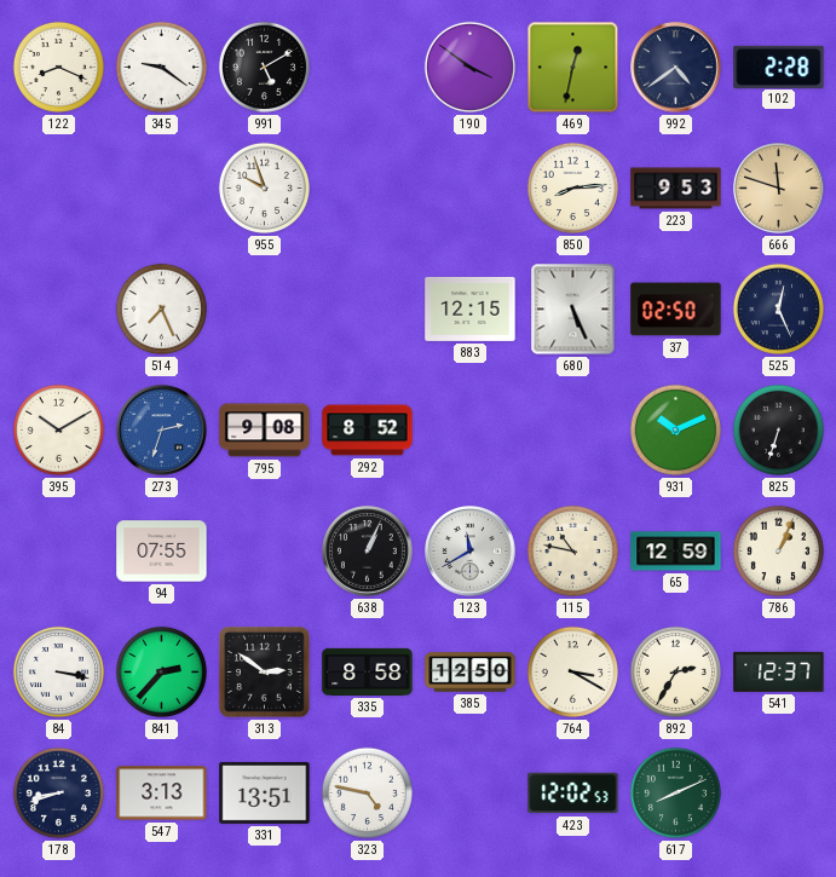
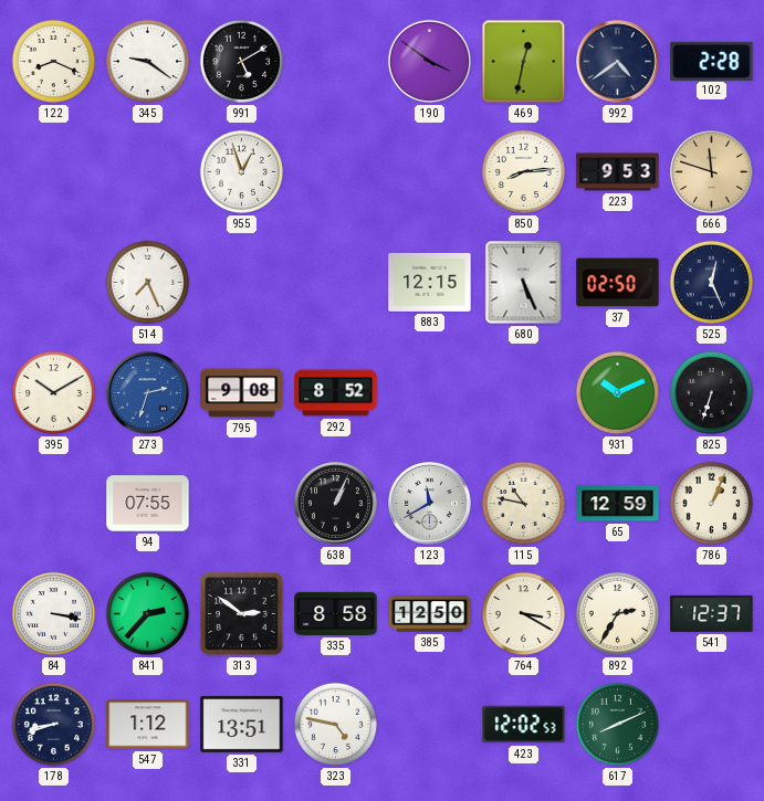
955: 9:57 -> 12:57 (241, 171)
547: 3:13 -> 1:12 (148, 725)
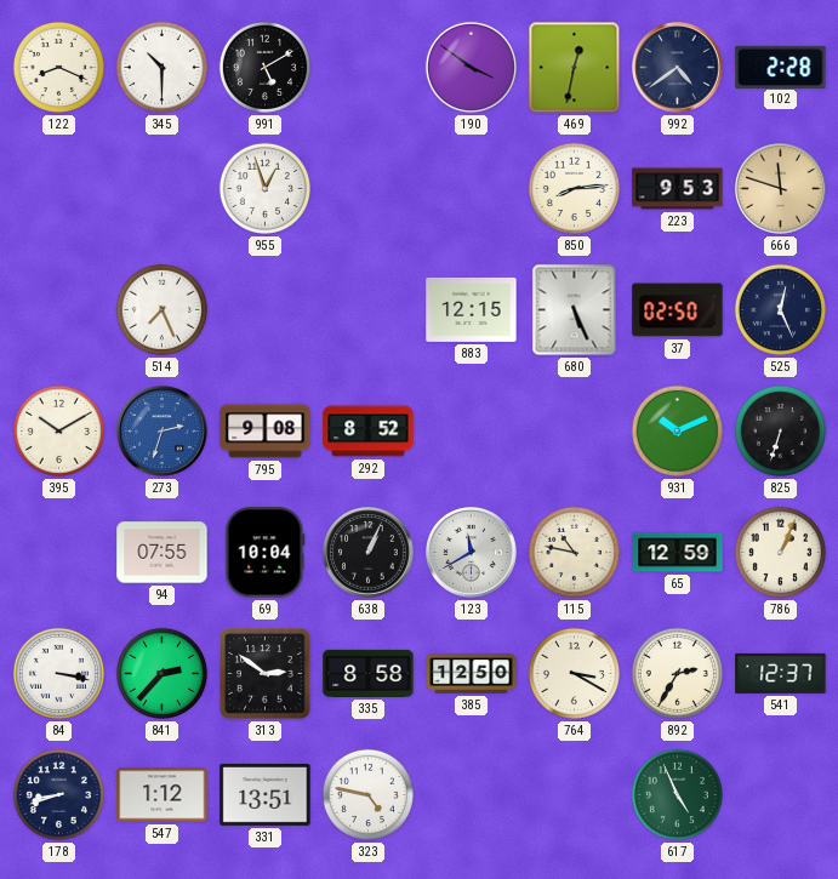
345: 9:21 -> 10:30 (161, 67)
69: none -> 10:04 (266, 553)
423: 12:02 -> none (524, 725)
617: 8:11 -> 4:56 (677, 794)
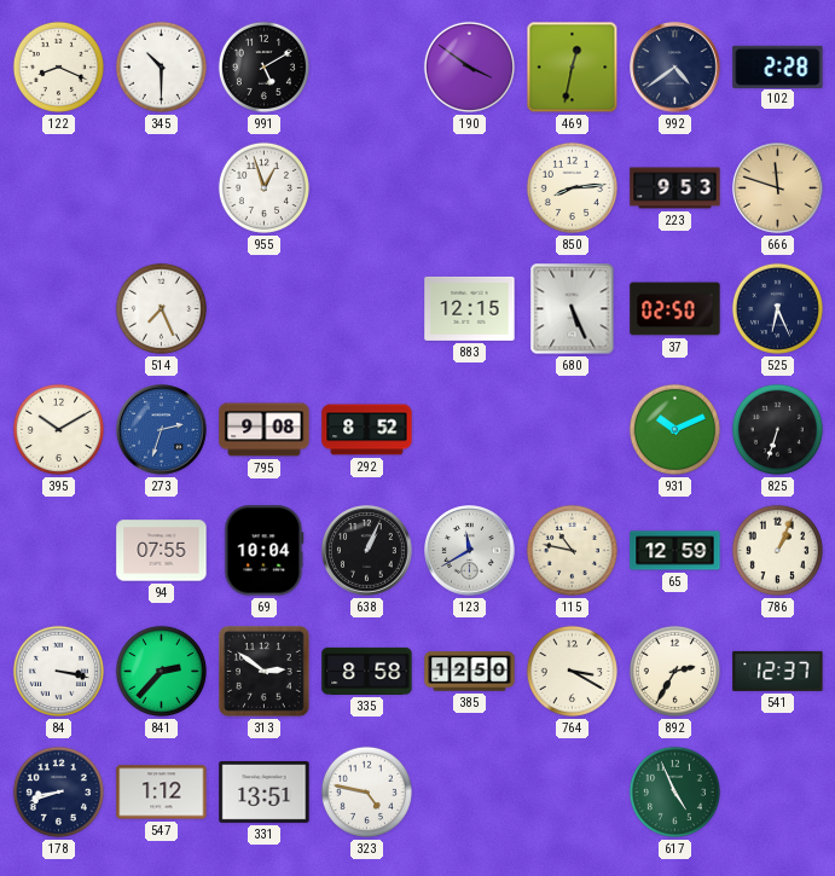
525: 12:26 -> 6:26 (777, 308)
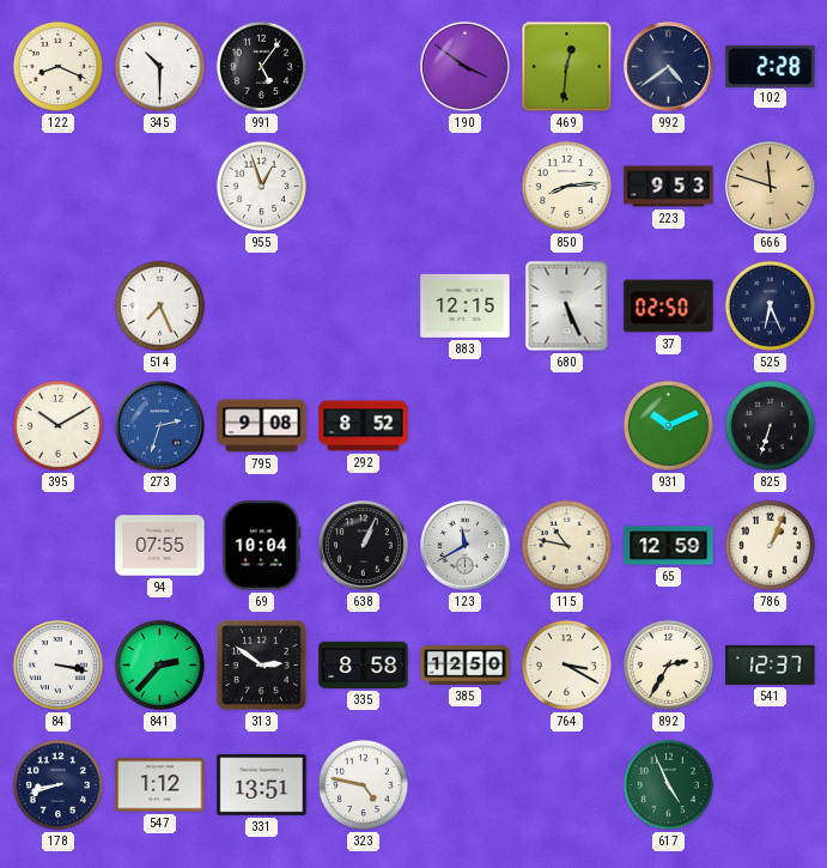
991: 5:10 -> 5:06 (261, 66)
469: 12:32 -> 12:31 (567, 67)
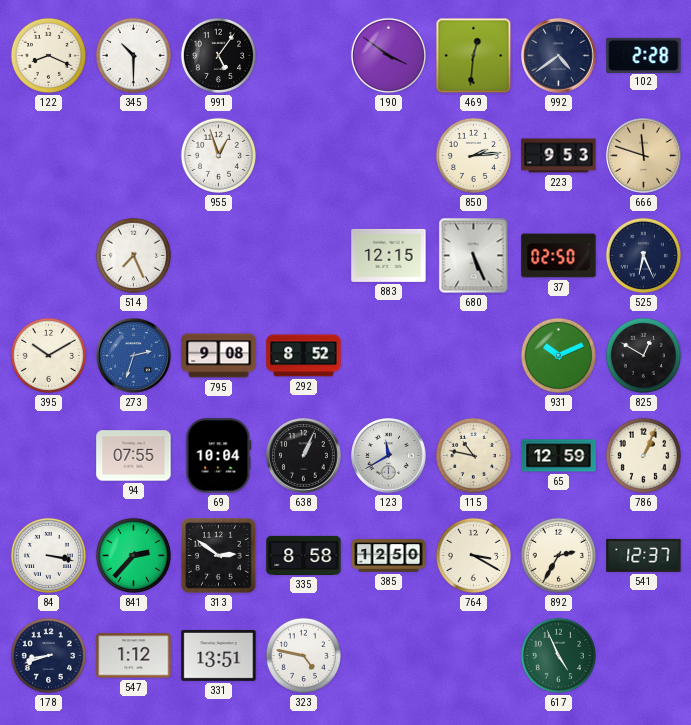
850: 8:14 -> 2:14 (473, 155)
825: 6:33 -> 12:50 (643, 355)
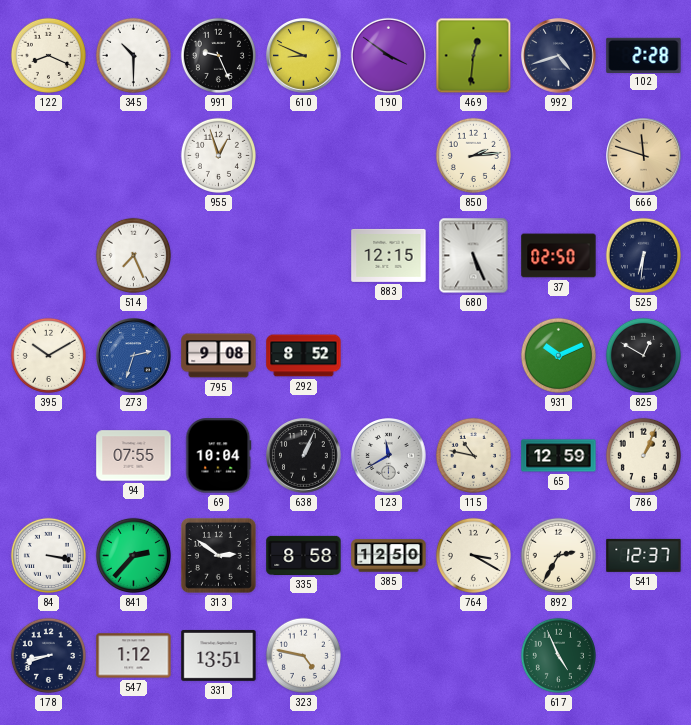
991: 5:06 -> 9:26 (218, 55)
610: none -> 8:49 (304, 56)
992: 4:39 -> 4:42 (559, 56)
223: 9:53 -> none (559, 156)
525: 6:26 -> 6:31 (643, 255)
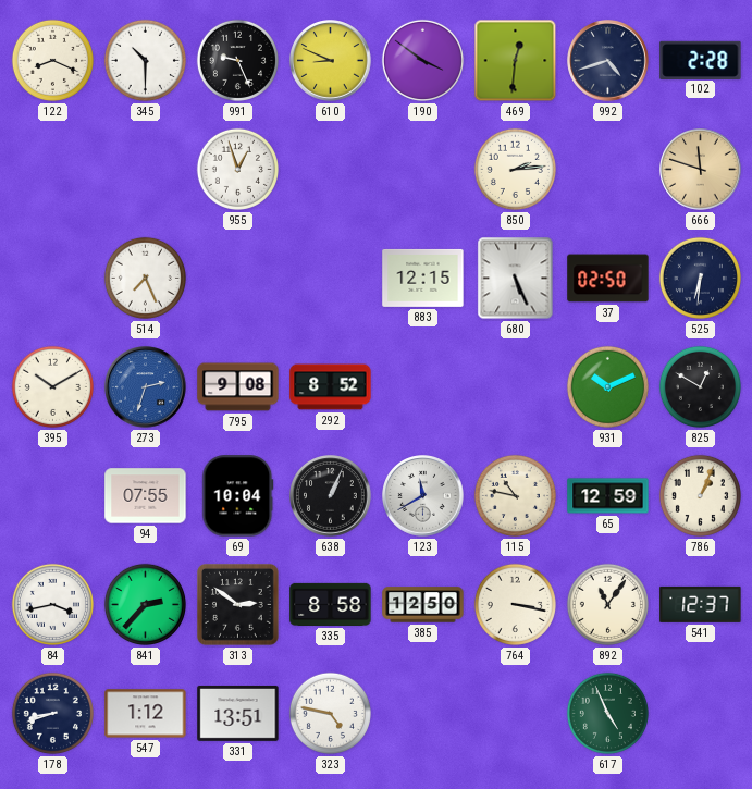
84: 3:17 -> 3:43 (52, 604)
764: 3:20 -> 3:17 (515, 604)
892: 2:35 -> 11:06 (607, 604)
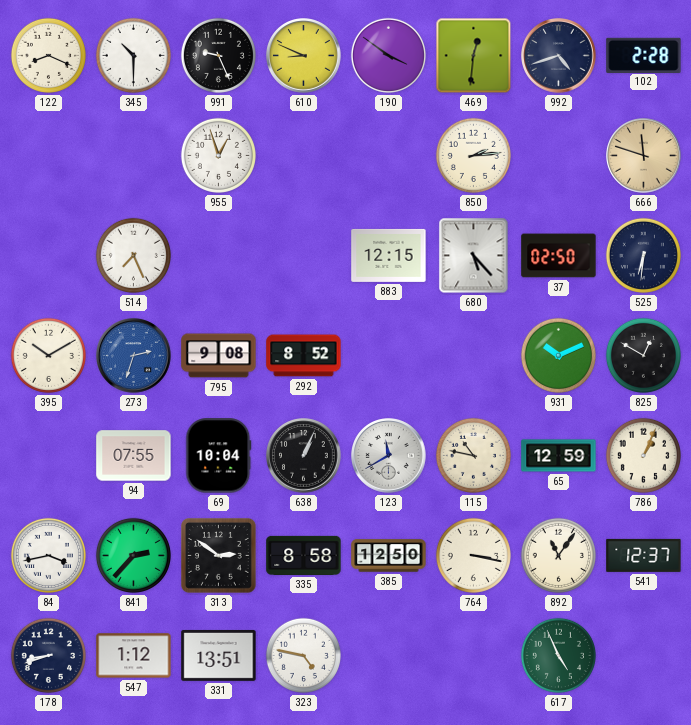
680: 5:26 -> 5:23 (474, 256)
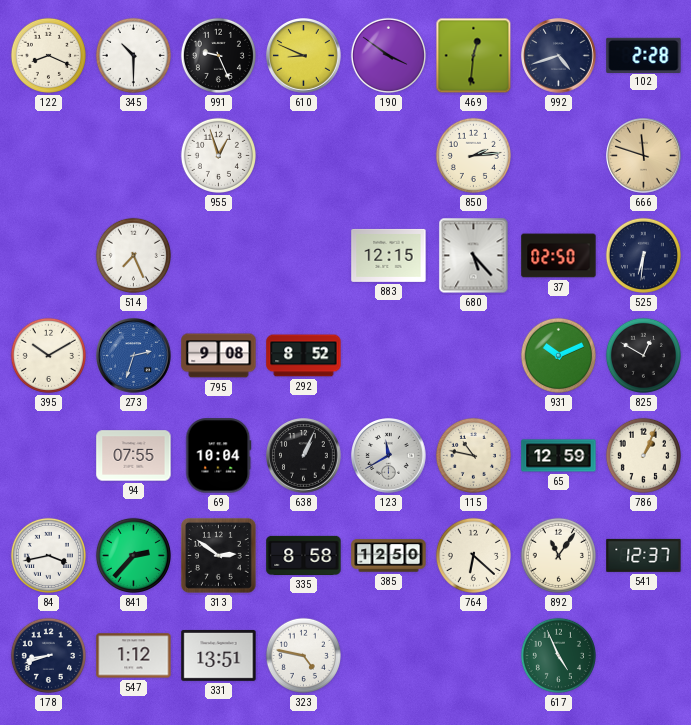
764: 3:17 -> 6:22 (473, 555)
